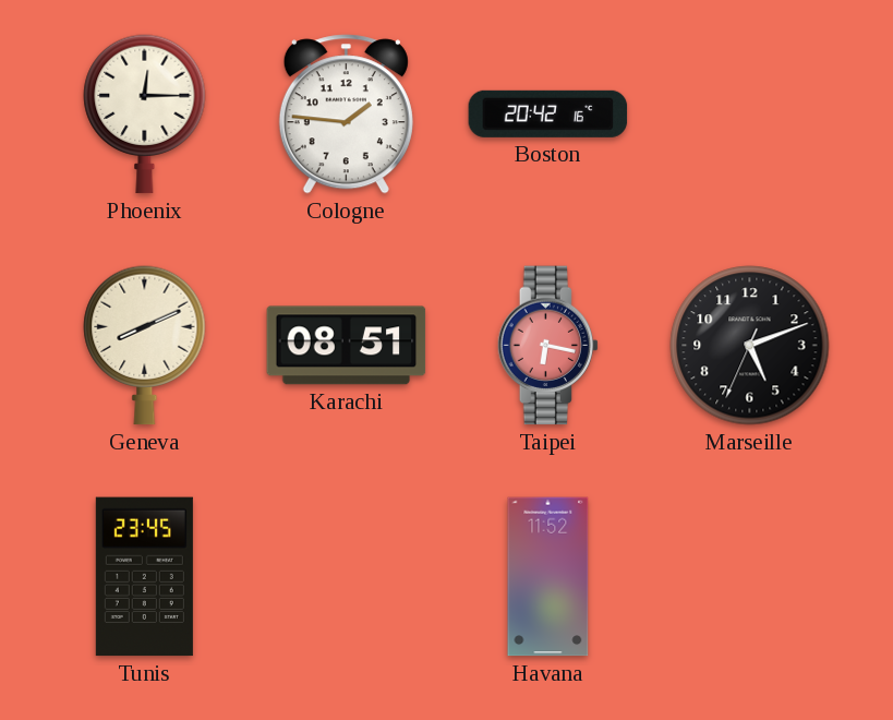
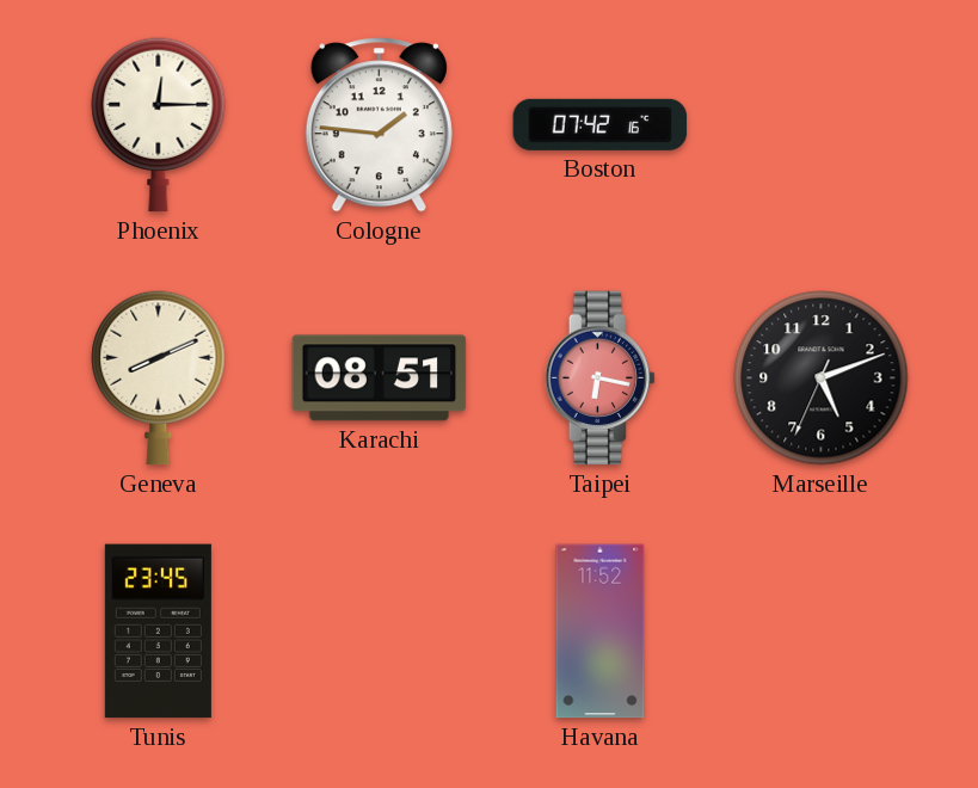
Boston: 20:42 -> 07:42 (601, 124)
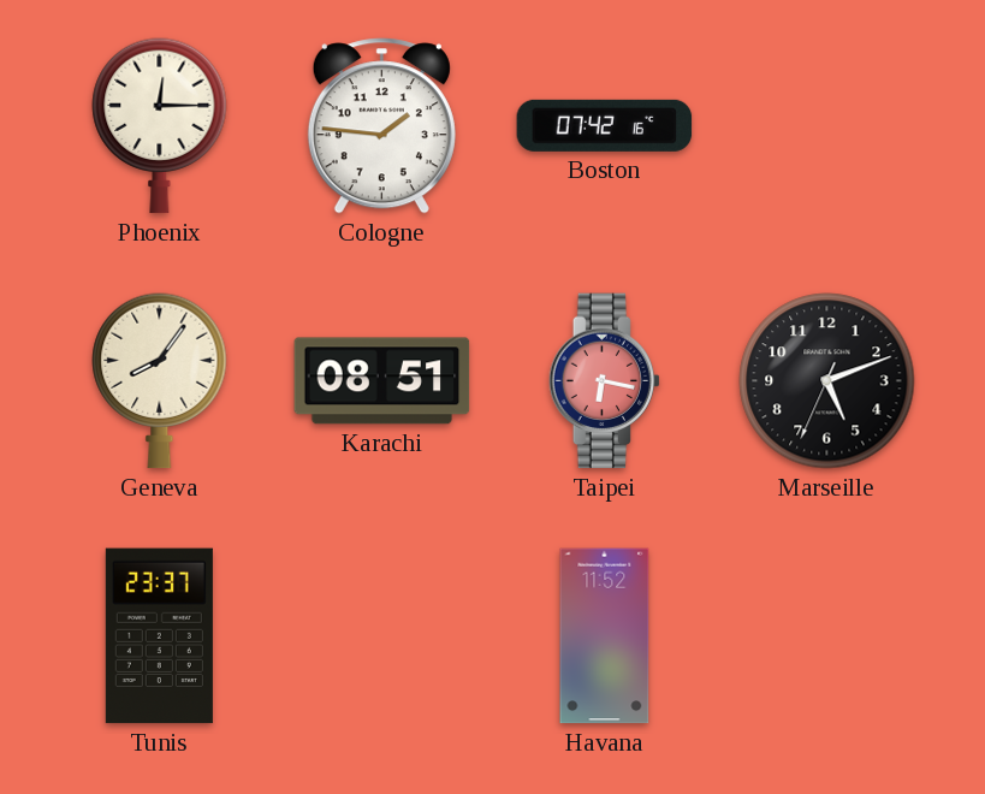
Geneva: 8:11 -> 8:06 (160, 381)
Tunis: 23:45 -> 23:37 (159, 636)
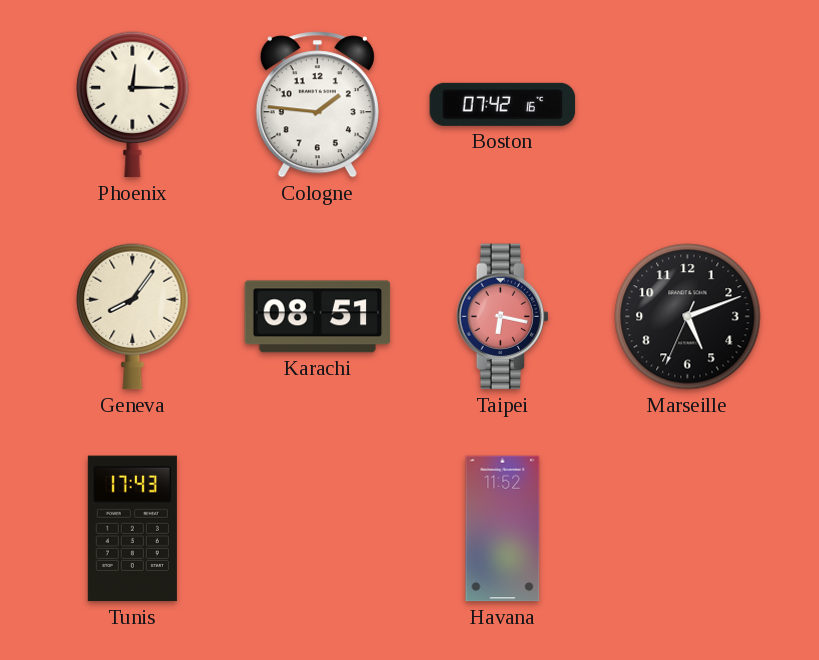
Tunis: 23:37 -> 17:43 (132, 529)
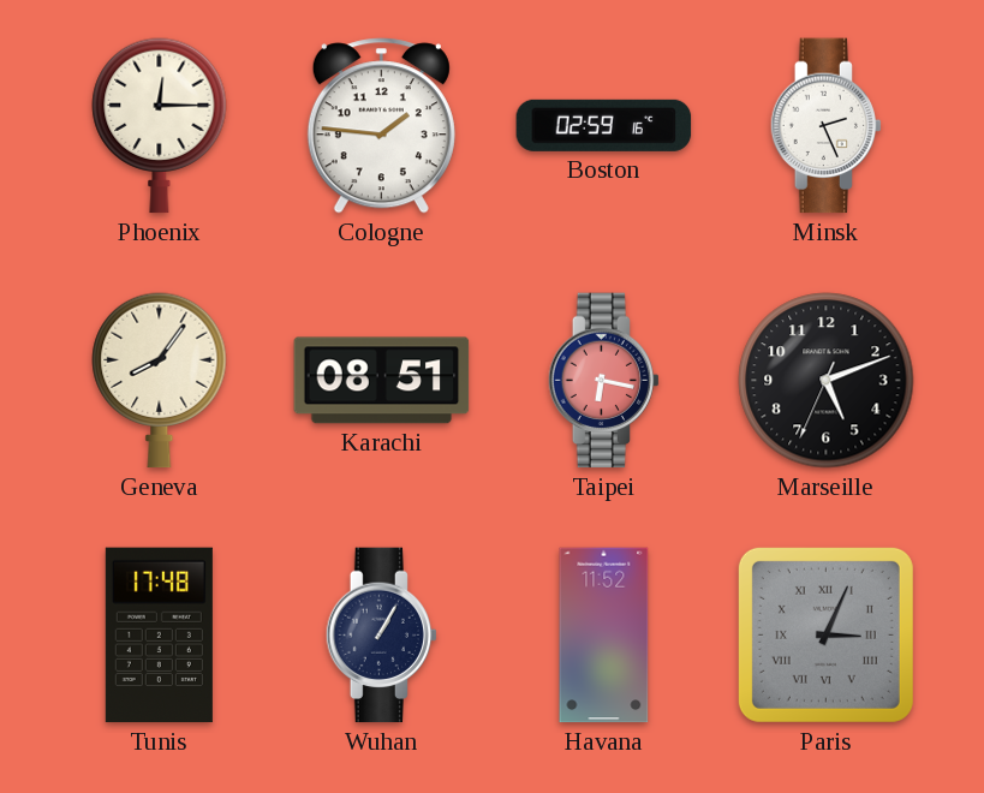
Boston: 07:42 -> 02:59 (604, 125)
Minsk: none -> 2:26 (827, 126)
Tunis: 17:43 -> 17:48 (159, 636)
Wuhan: none -> 1:05 (382, 636)
Paris: none -> 3:04 (825, 634)
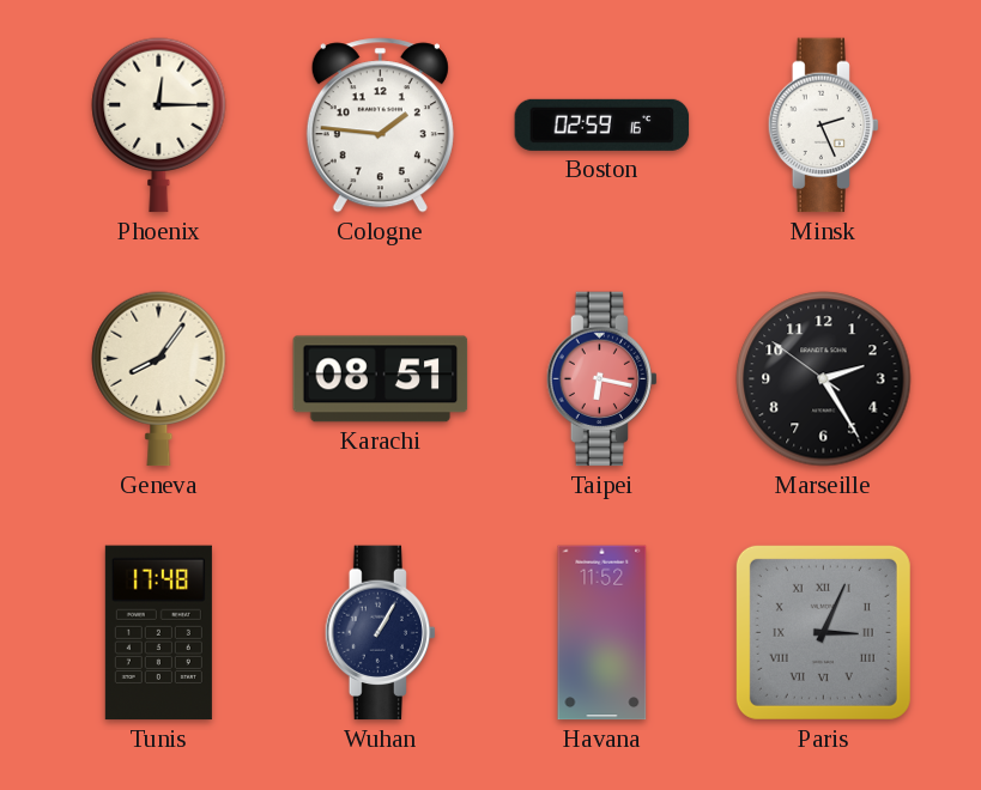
Marseille: 5:11 -> 2:24 (824, 379)
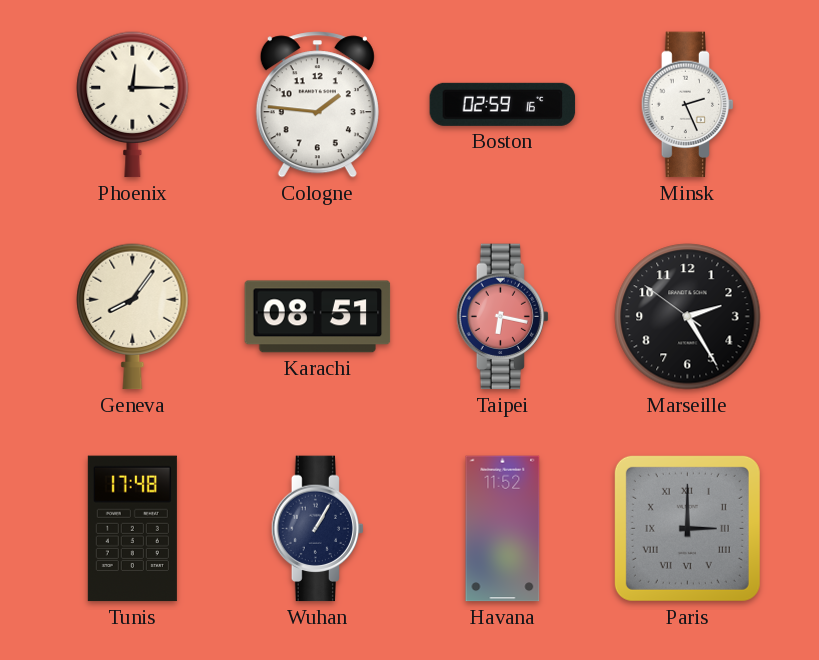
Paris: 3:04 -> 3:00 (687, 528)
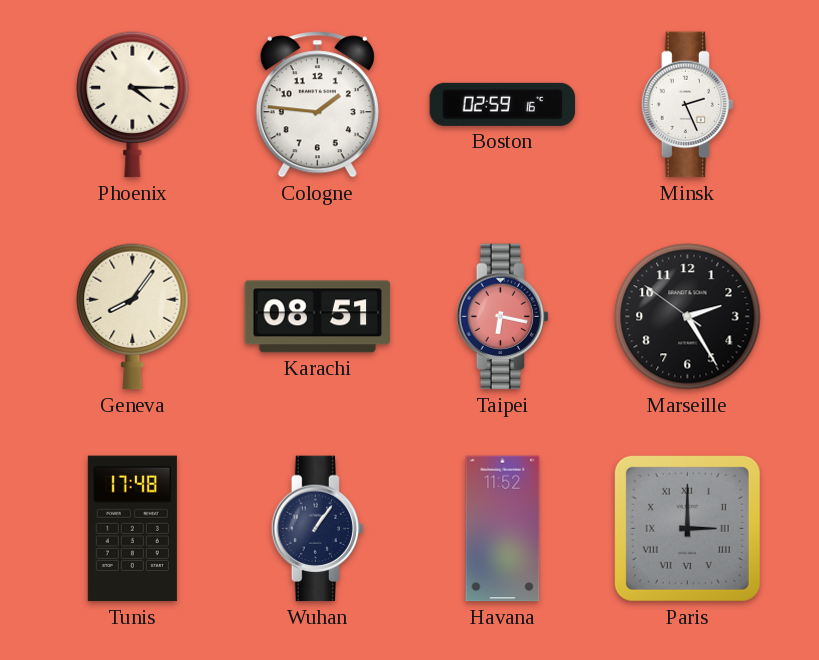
Phoenix: 12:15 -> 4:15 (133, 105)
Wuhan: 1:05 -> 1:06 (318, 529)
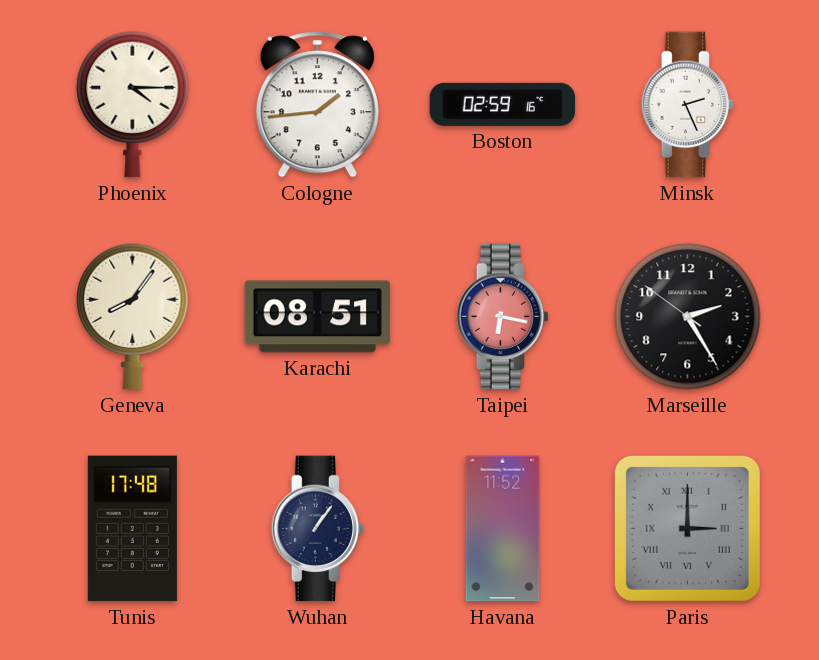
Cologne: 1:46 -> 1:44 (317, 105)
